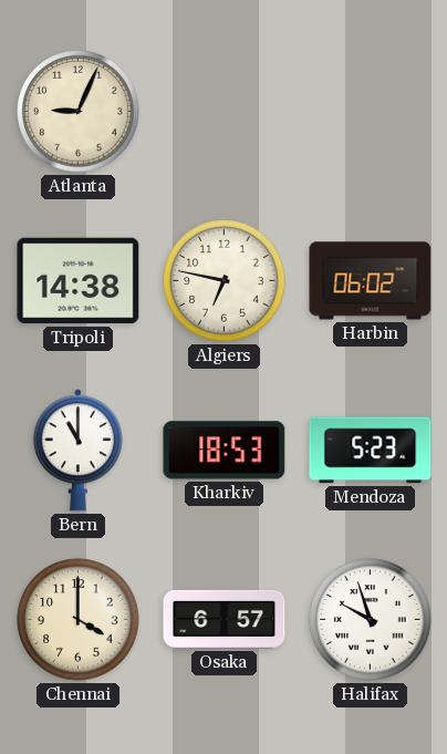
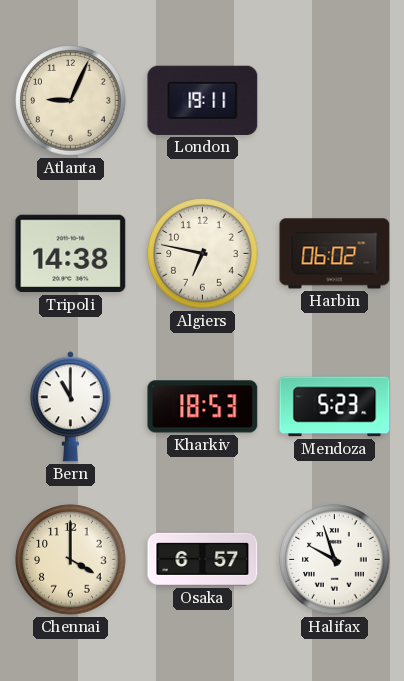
London: none -> 19:11 (203, 100)
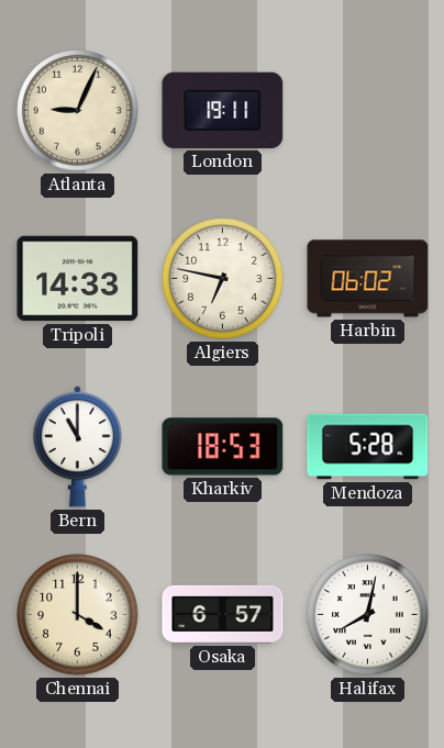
Tripoli: 14:38 -> 14:33 (78, 279)
Mendoza: 5:23 -> 5:28 (368, 447)
Halifax: 9:57 -> 8:02 (368, 615)
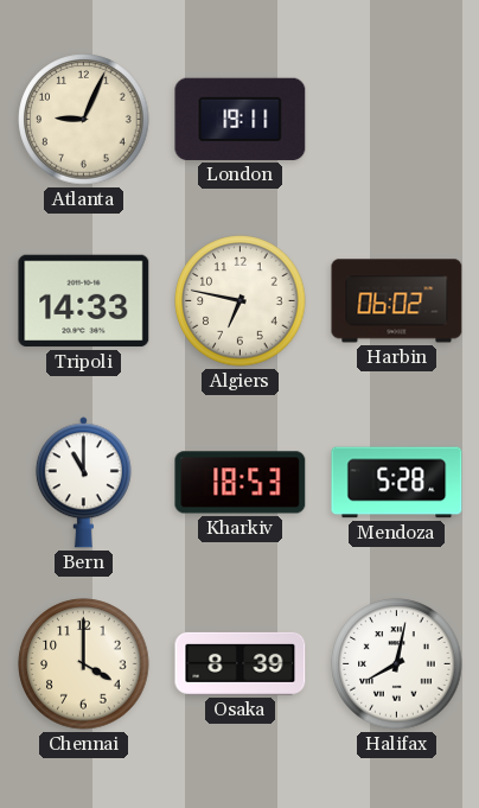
Osaka: 6:57 -> 8:39 (241, 663)
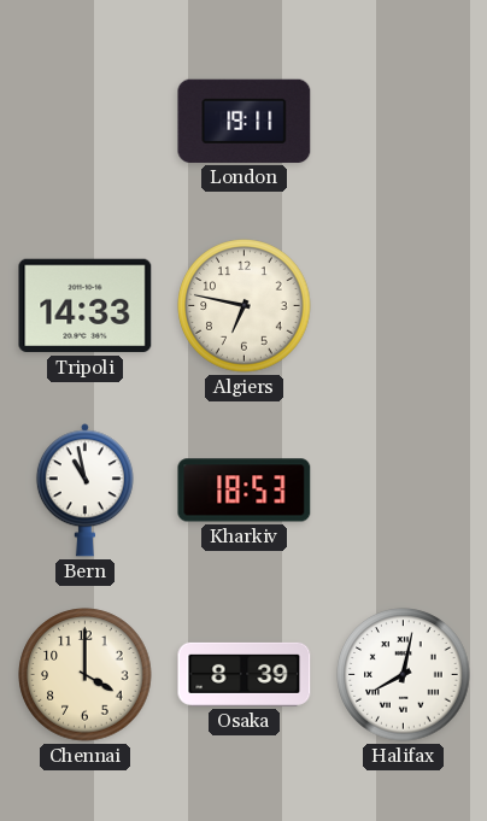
Atlanta: 9:04 -> none (84, 120)
Harbin: 06:02 -> none (397, 301)
Bern: 11:00 -> 10:58 (84, 491)
Mendoza: 5:28 -> none (397, 483)
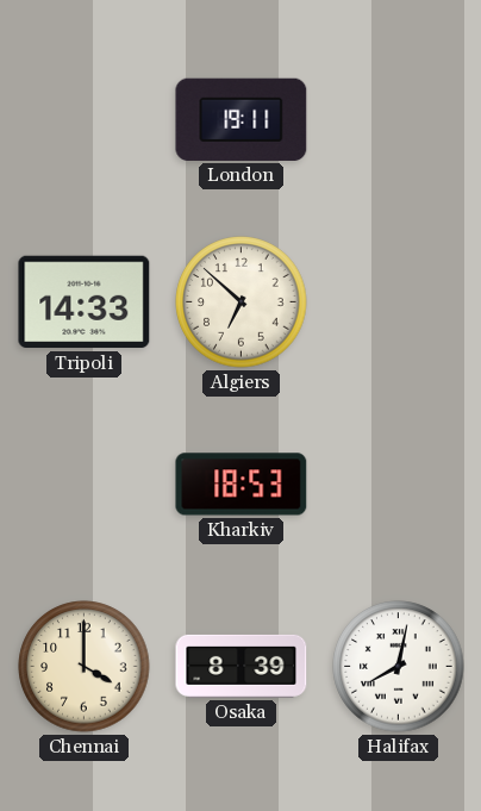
Algiers: 6:47 -> 6:52 (242, 302)
Bern: 10:58 -> none (84, 491)
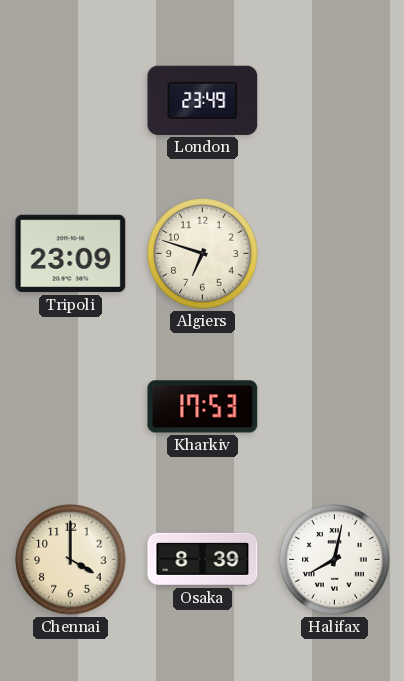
London: 19:11 -> 23:49 (203, 100)
Tripoli: 14:33 -> 23:09 (71, 254)
Algiers: 6:52 -> 6:48 (203, 254)
Kharkiv: 18:53 -> 17:53 (203, 407)
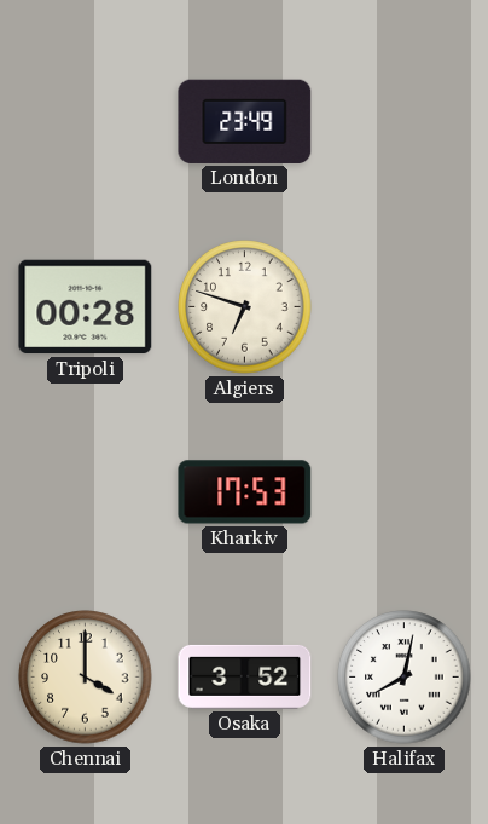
Tripoli: 23:09 -> 00:28 (86, 307)
Osaka: 8:39 -> 3:52 (245, 676)
